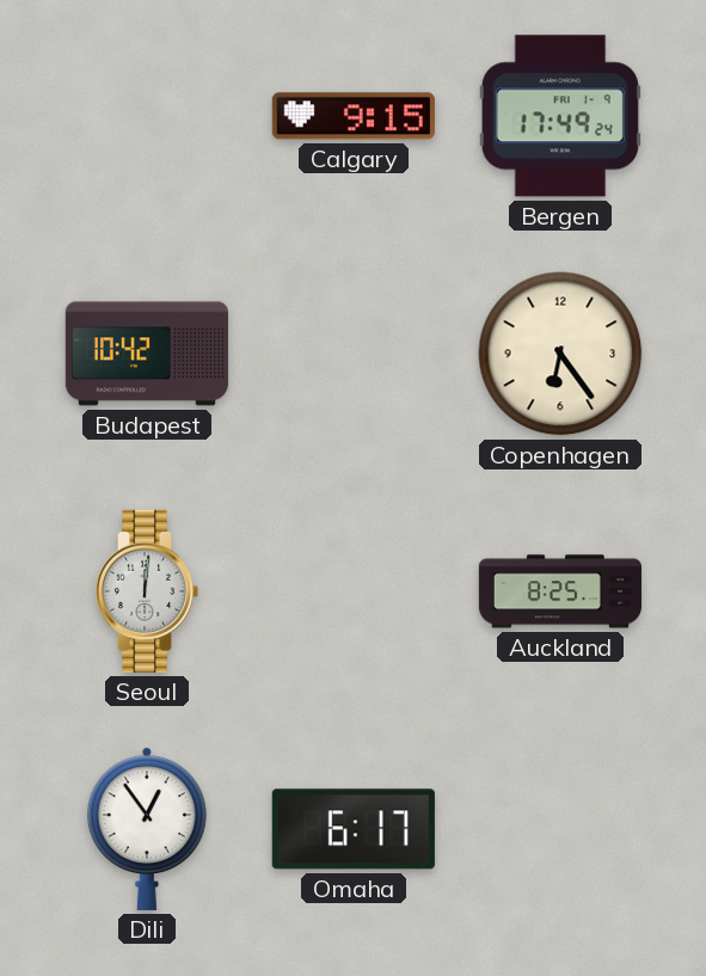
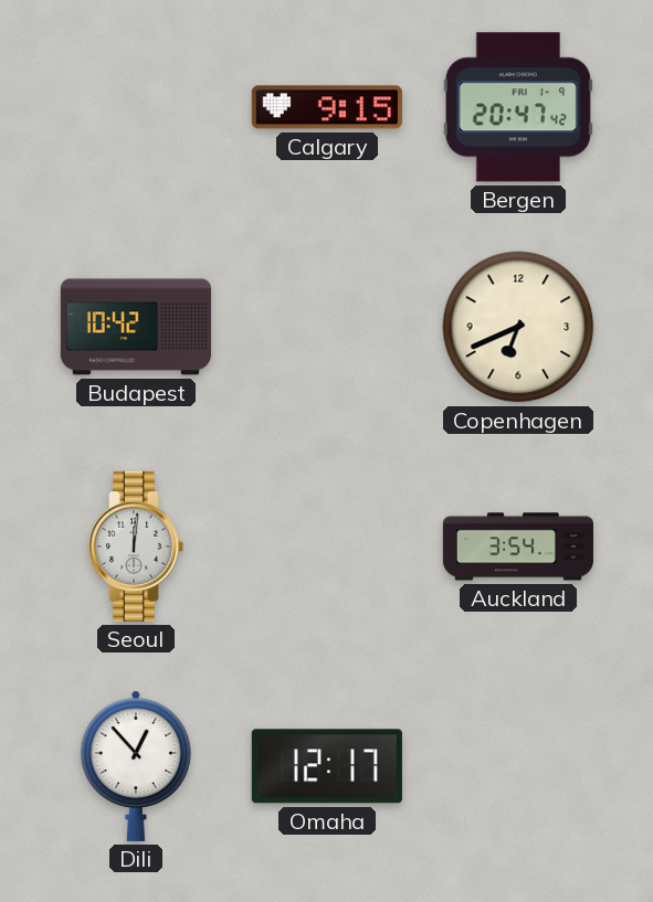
Bergen: 17:49 -> 20:47 (518, 107)
Copenhagen: 6:24 -> 6:41 (518, 327)
Auckland: 8:25 -> 3:54 (518, 546)
Dili: 12:54 -> 12:53 (136, 766)
Omaha: 6:17 -> 12:17 (327, 766)
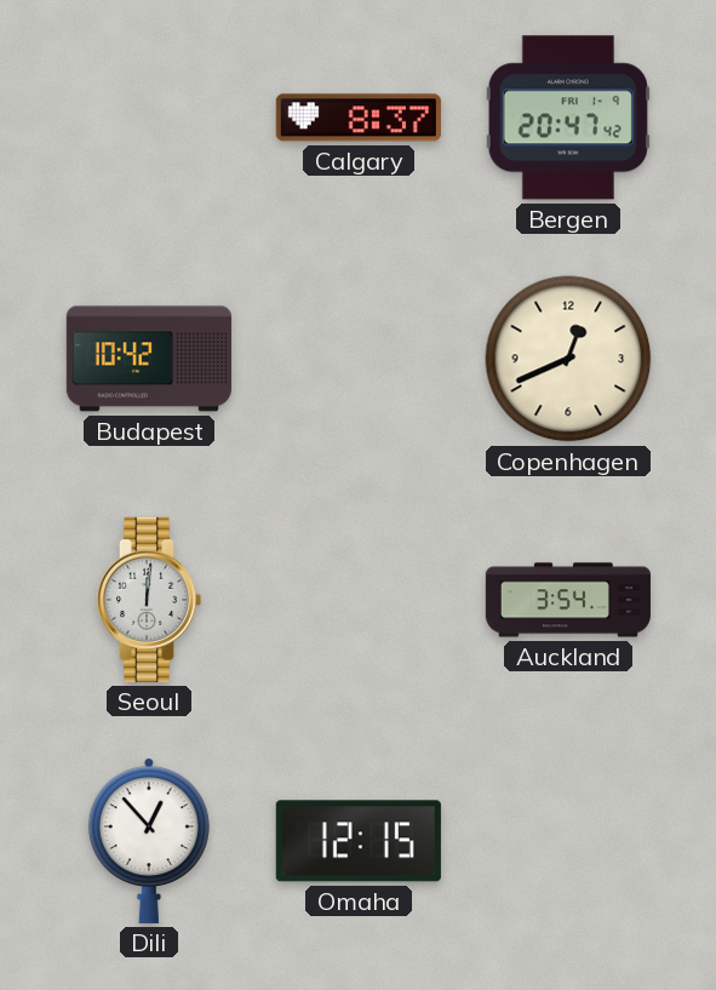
Calgary: 9:15 -> 8:37 (359, 118)
Copenhagen: 6:41 -> 12:41 (568, 359)
Omaha: 12:17 -> 12:15 (359, 841)
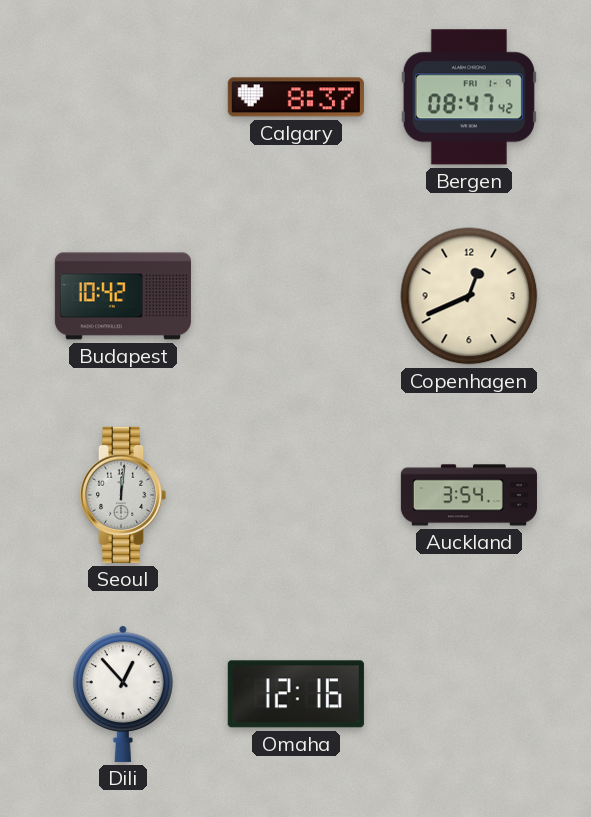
Bergen: 20:47 -> 08:47 (469, 97)
Omaha: 12:15 -> 12:16 (296, 694)
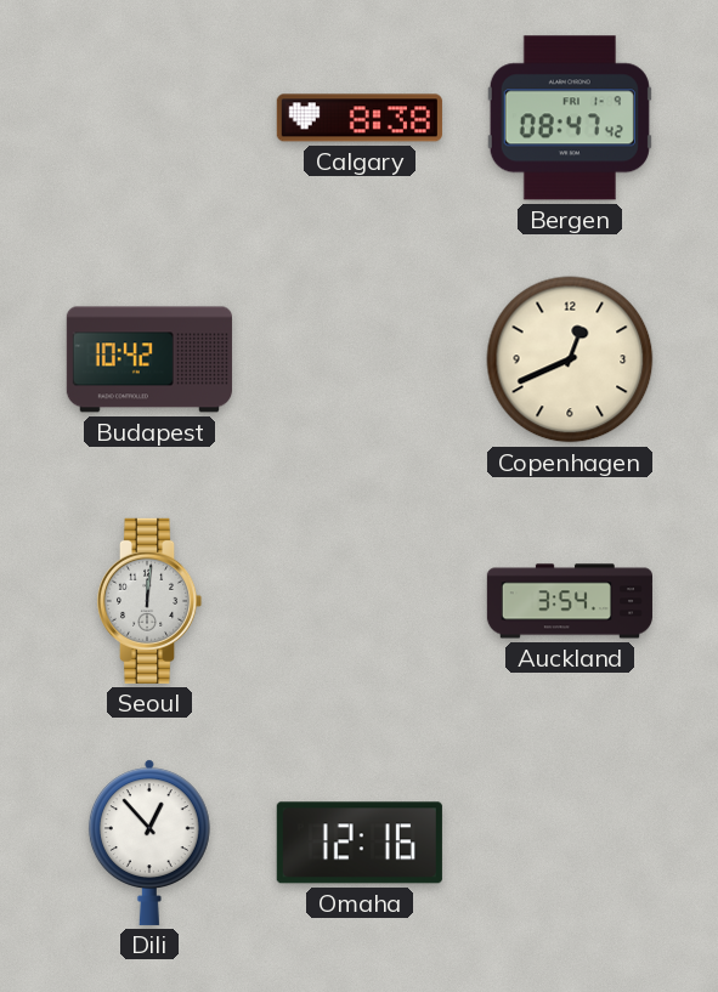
Calgary: 8:37 -> 8:38 (360, 118)
